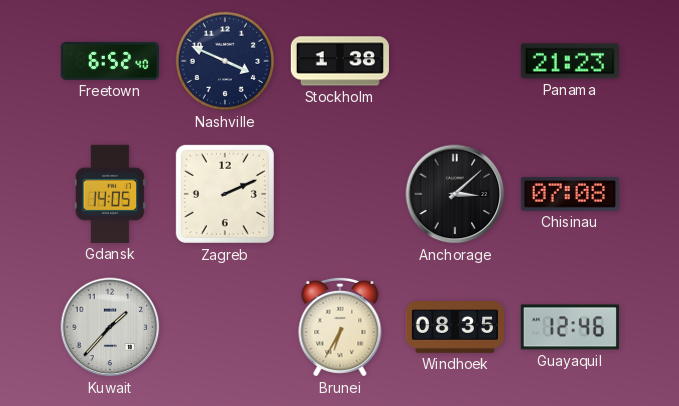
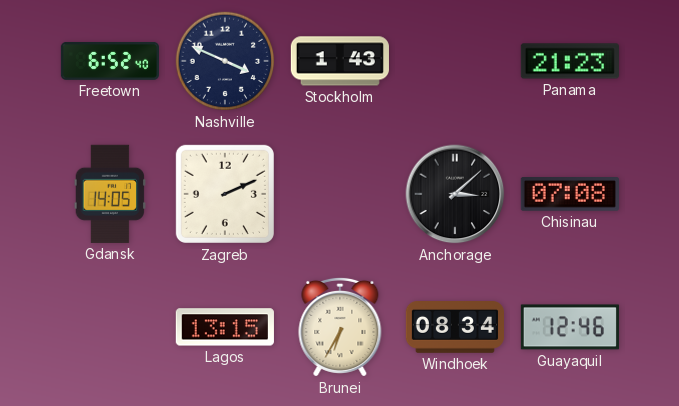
Stockholm: 1:38 -> 1:43 (340, 61)
Kuwait: 1:37 -> none (110, 327)
Lagos: none -> 13:15 (225, 327)
Windhoek: 08:35 -> 08:34 (454, 328)
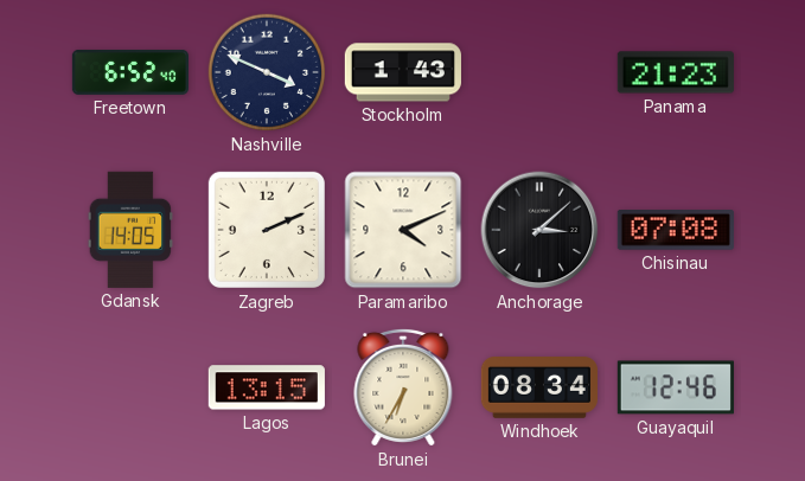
Paramaribo: none -> 4:11 (403, 230)
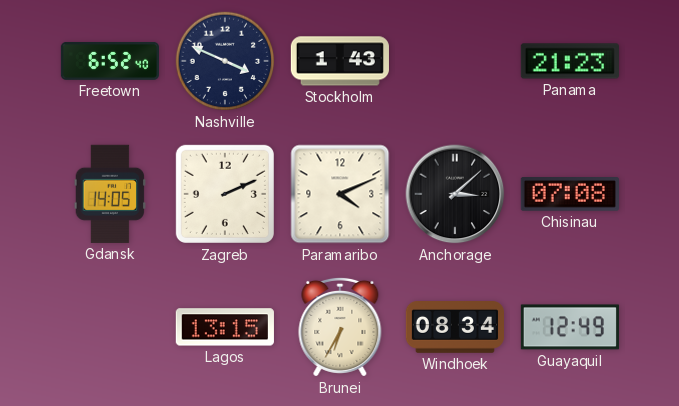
Guayaquil: 12:46 -> 12:49 (570, 327)
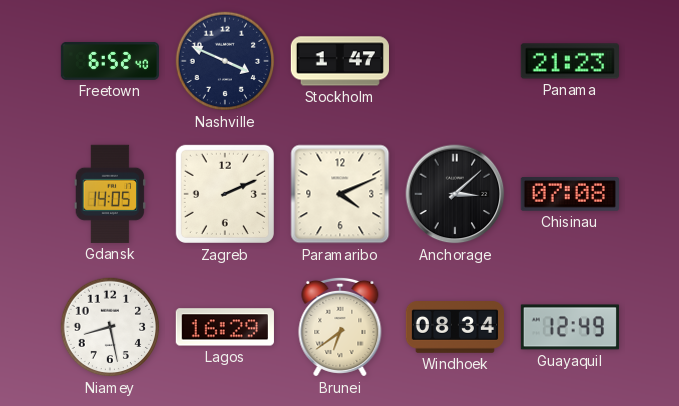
Stockholm: 1:43 -> 1:47 (340, 61)
Niamey: none -> 8:28 (110, 327)
Lagos: 13:15 -> 16:29 (225, 327)
Brunei: 6:35 -> 6:39 (340, 327)
